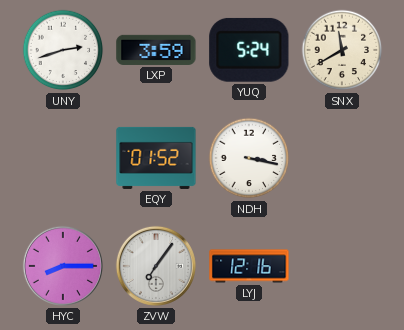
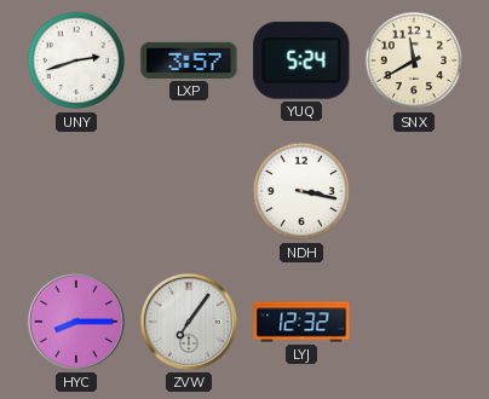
LXP: 3:59 -> 3:57 (189, 60)
EQY: 01:52 -> none (156, 158)
LYJ: 12:16 -> 12:32 (301, 322)
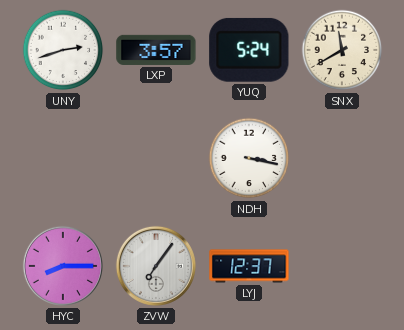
LYJ: 12:32 -> 12:37 (249, 266)
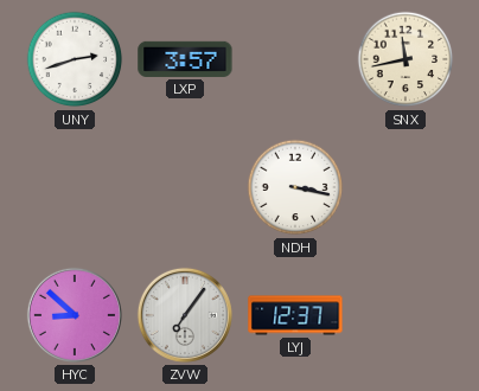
YUQ: 5:24 -> none (249, 50)
SNX: 11:40 -> 11:43 (405, 59)
HYC: 8:15 -> 8:52 (75, 315)
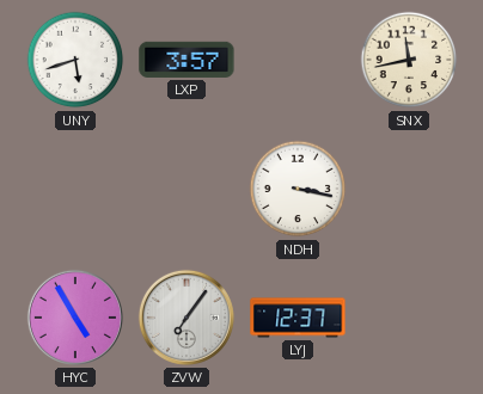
UNY: 2:42 -> 5:42 (75, 60)
HYC: 8:52 -> 4:55 (75, 318)
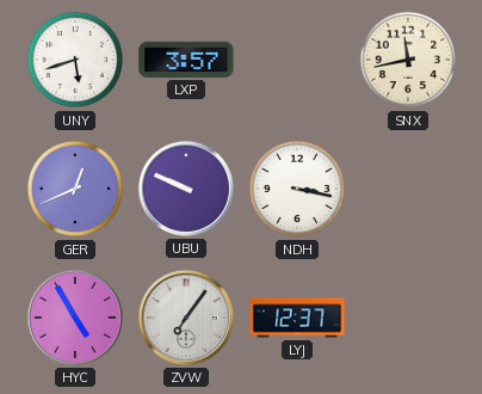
GER: none -> 12:41 (75, 189)
UBU: none -> 9:49 (186, 189)
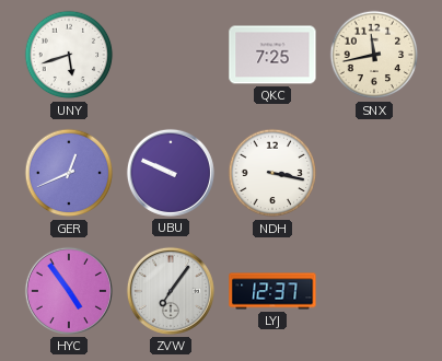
LXP: 3:57 -> none (186, 60)
QKC: none -> 7:25 (272, 55)
HYC: 4:55 -> 4:54 (69, 291)
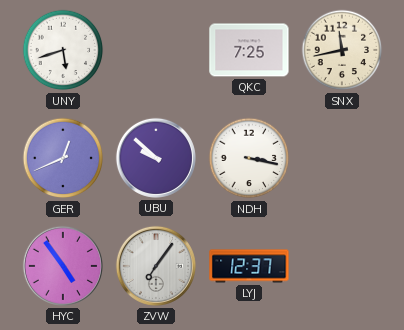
UBU: 9:49 -> 9:52 (156, 158)
